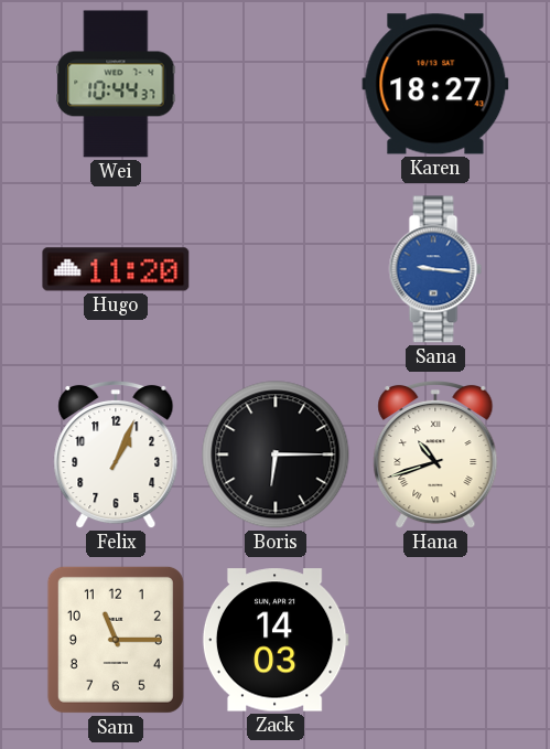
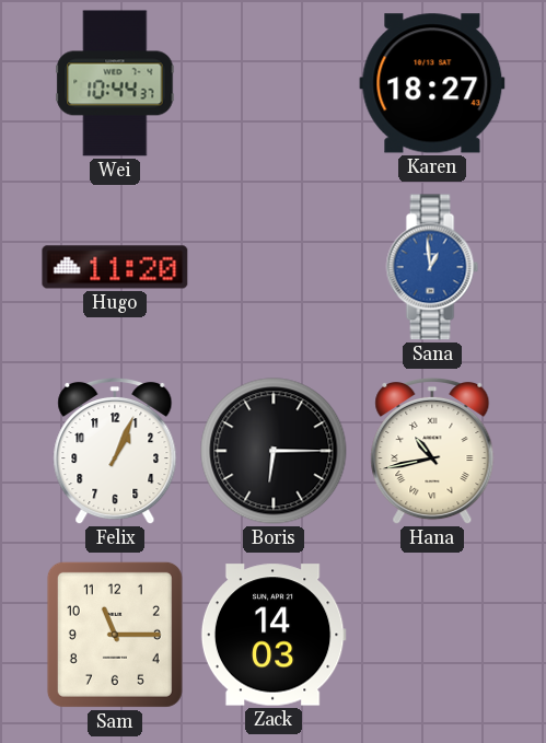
Sana: 9:16 -> 12:59 (432, 267)
Hana: 10:42 -> 10:43 (432, 451)
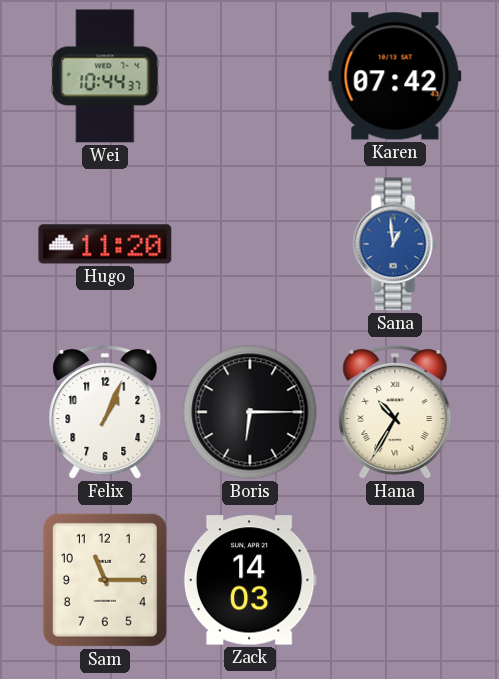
Karen: 18:27 -> 07:42 (395, 76)
Hana: 10:43 -> 10:35 (395, 412)
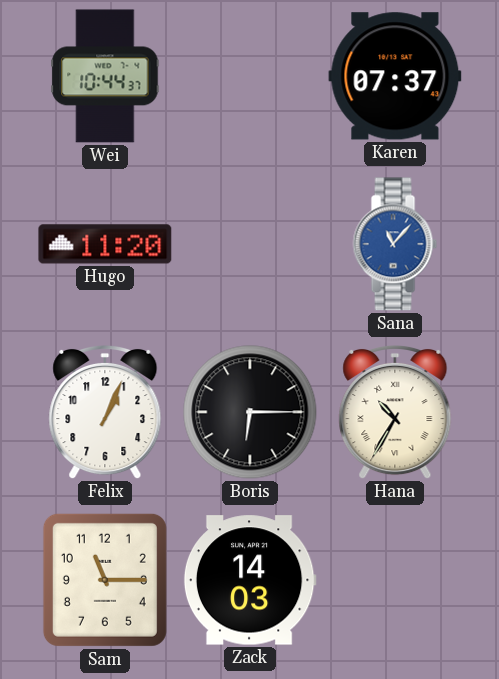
Karen: 07:42 -> 07:37 (395, 76)
Sana: 12:59 -> 11:07 (395, 244)
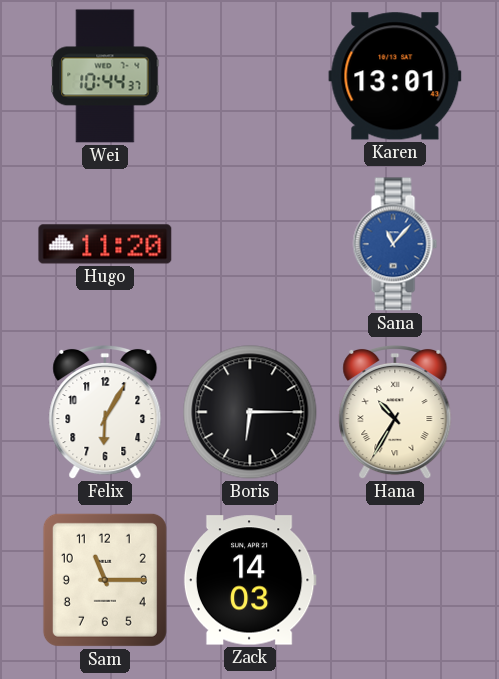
Karen: 07:37 -> 13:01 (395, 76)
Felix: 1:04 -> 6:05 (105, 412)
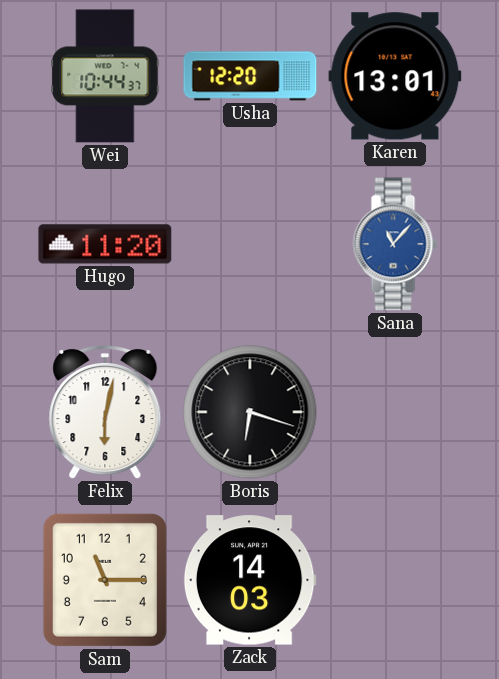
Usha: none -> 12:20 (250, 76)
Felix: 6:05 -> 6:02 (105, 412)
Boris: 6:15 -> 6:18 (250, 412)
Hana: 10:35 -> none (395, 412)
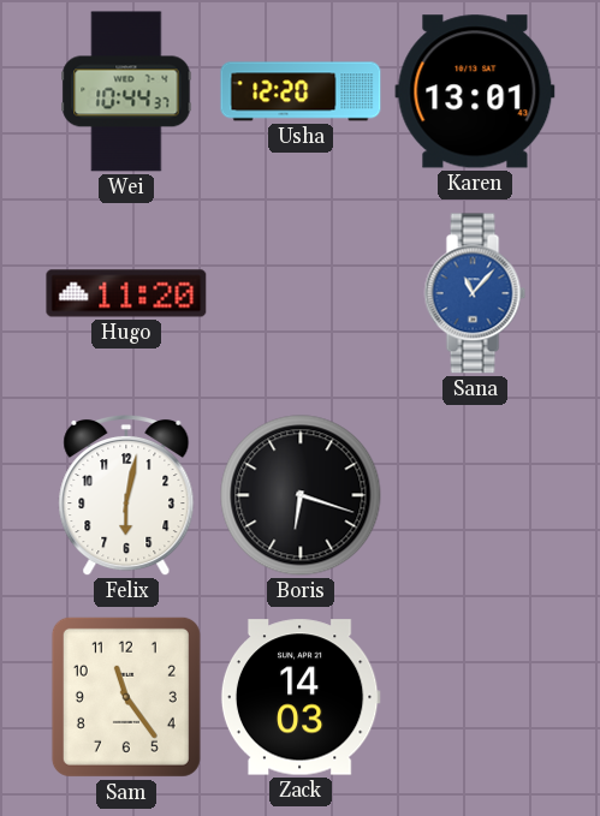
Sam: 11:15 -> 11:24 (126, 697)
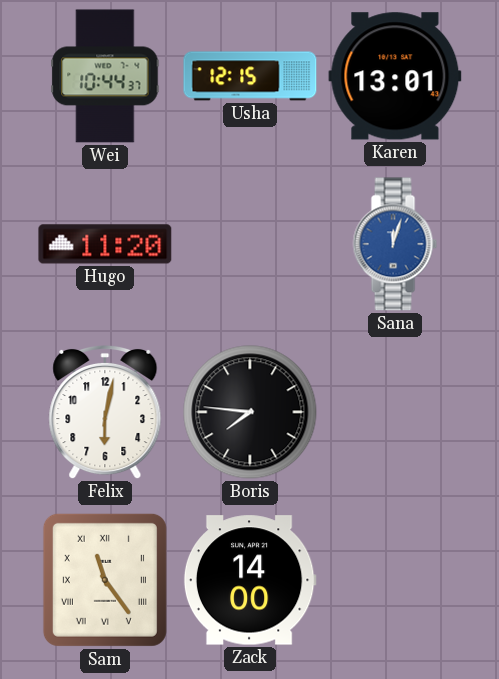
Usha: 12:20 -> 12:15 (250, 76)
Sana: 11:07 -> 12:03 (395, 244)
Boris: 6:18 -> 7:46 (250, 412)
Sam numerals: Arabic -> Roman (105, 580)
Zack: 14:03 -> 14:00 (250, 580)
